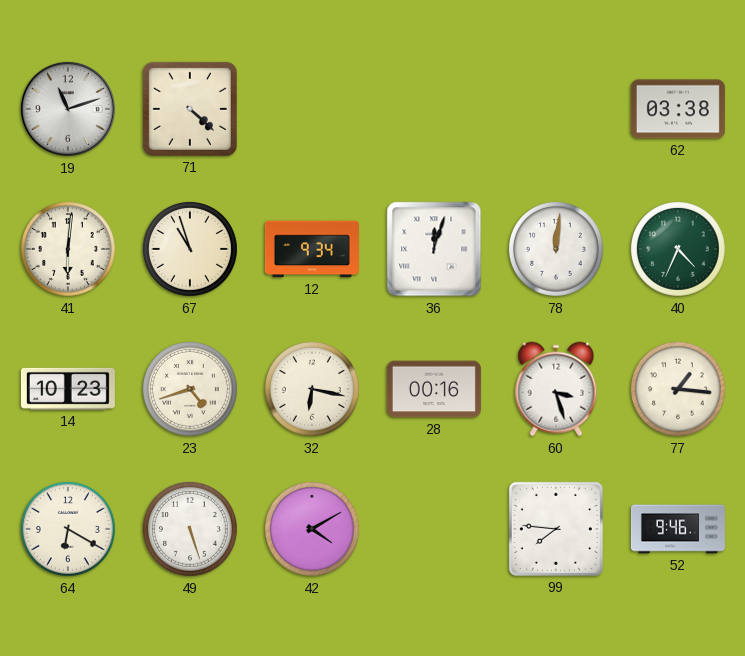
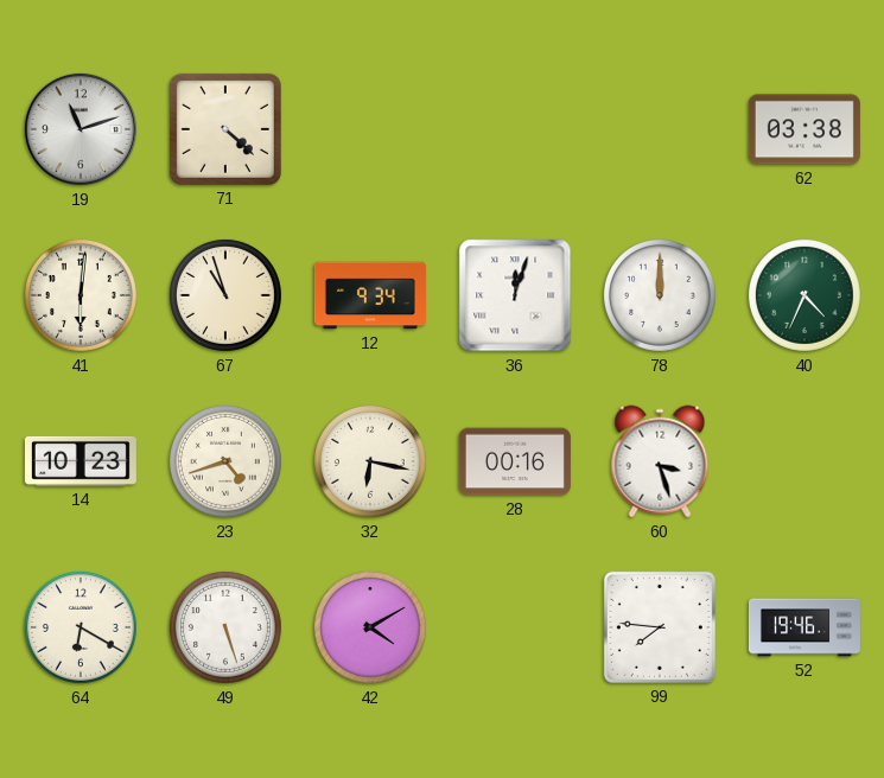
78: 12:01 -> 12:00 (660, 295)
77: 1:16 -> none (678, 389)
52: 9:46 -> 19:46 (804, 627)
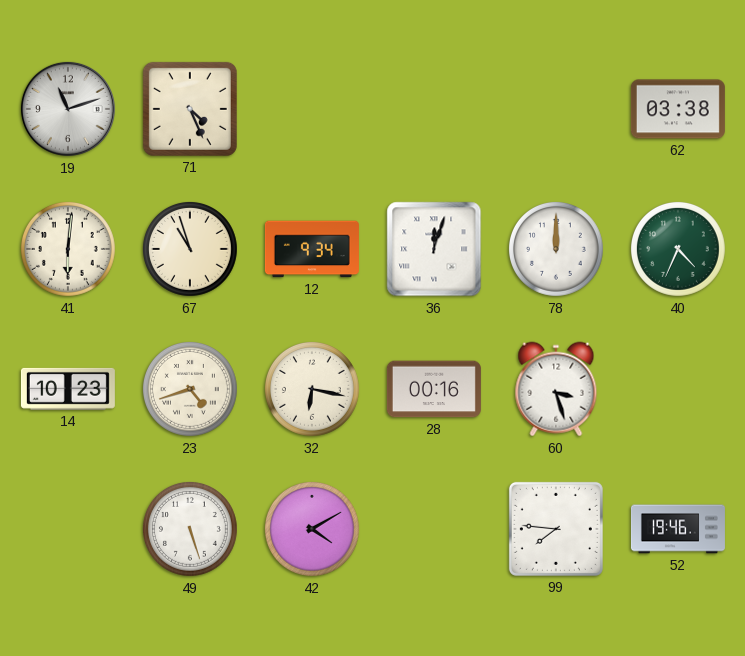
71: 4:22 -> 4:26 (190, 109)
64: 6:20 -> none (81, 627)
